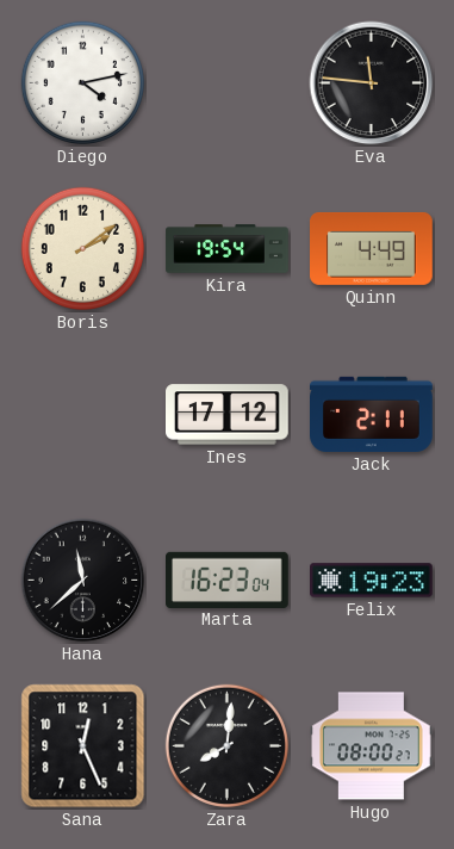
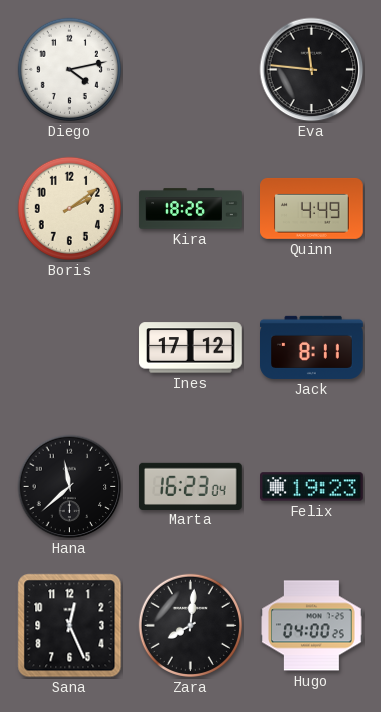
Kira: 19:54 -> 18:26 (191, 209)
Jack: 2:11 -> 8:11 (312, 347)
Hugo: 08:00 -> 04:00 (312, 626)
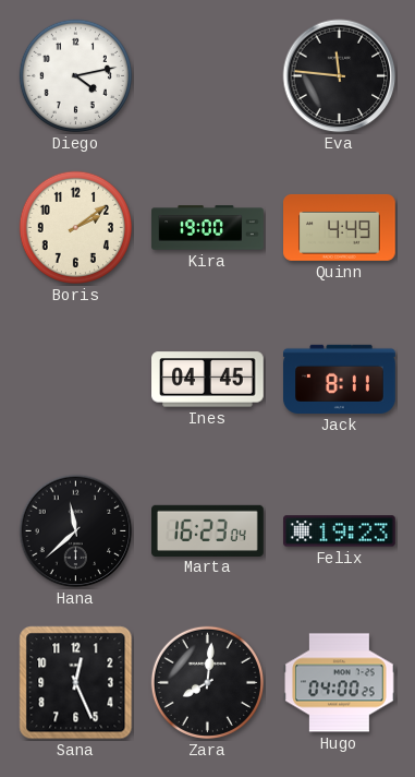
Kira: 18:26 -> 19:00 (208, 228)
Ines: 17:12 -> 04:45 (208, 380)
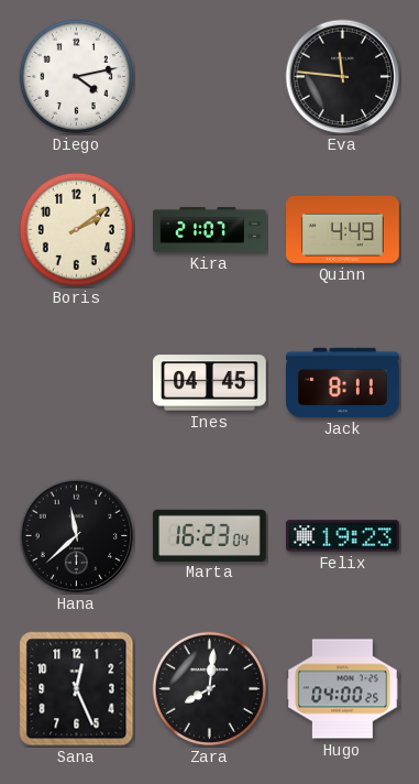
Kira: 19:00 -> 21:07 (210, 230)
